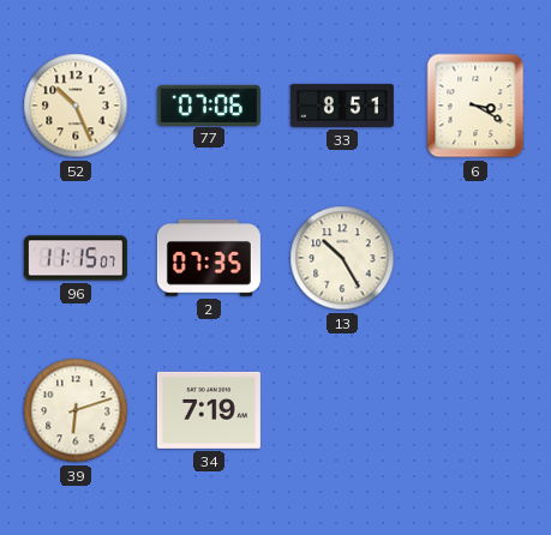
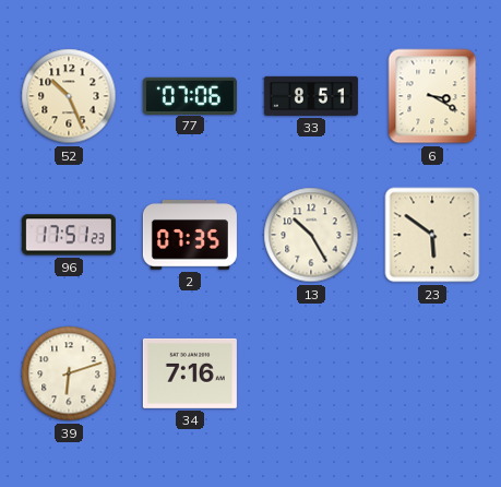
96: 11:15 -> 17:51 (69, 235)
23: none -> 5:51 (432, 235)
34: 7:19 -> 7:16 (190, 373)
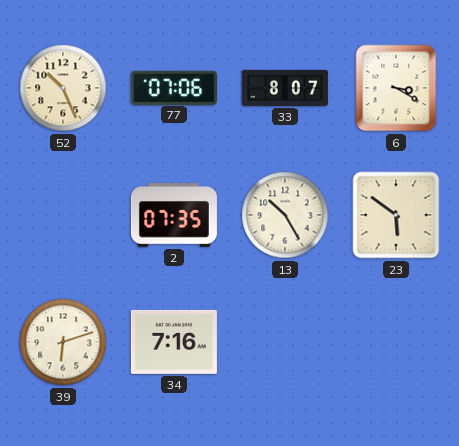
33: 8:51 -> 8:07 (285, 88)
96: 17:51 -> none (69, 235)
